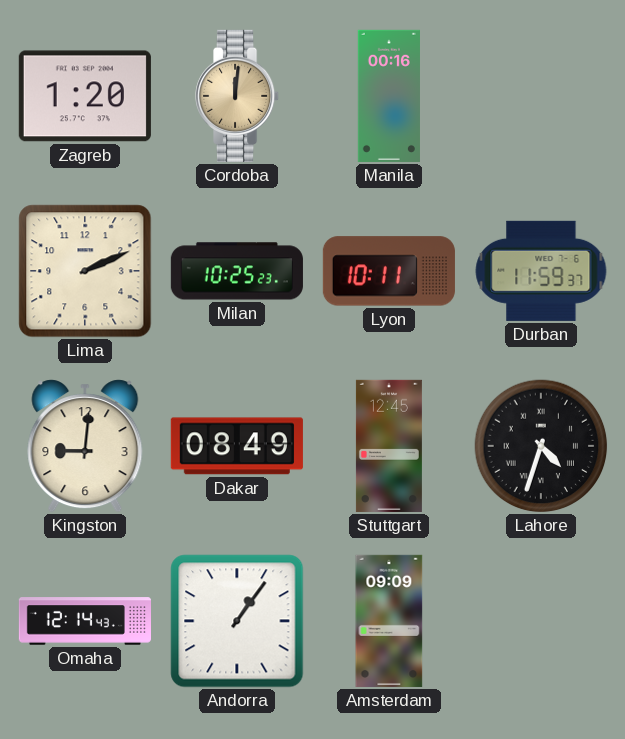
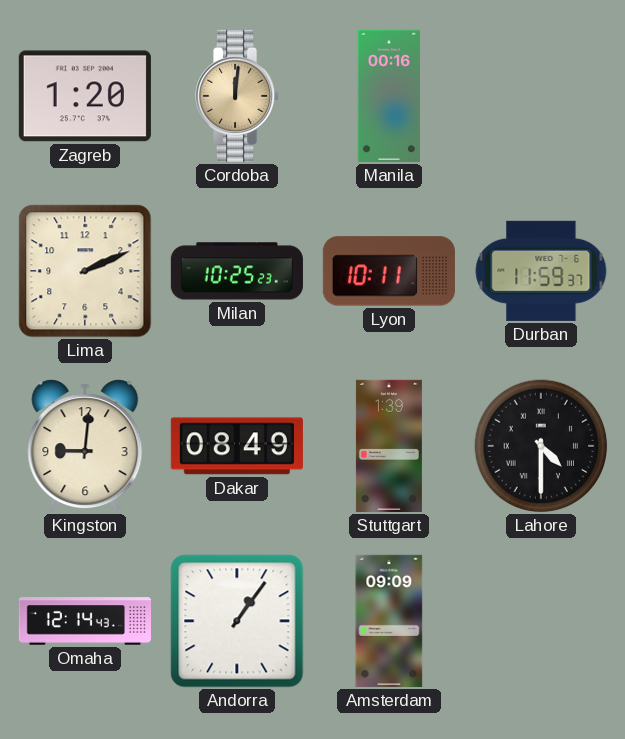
Stuttgart: 12:45 -> 1:39 (389, 446)
Lahore: 4:33 -> 4:30 (541, 446)
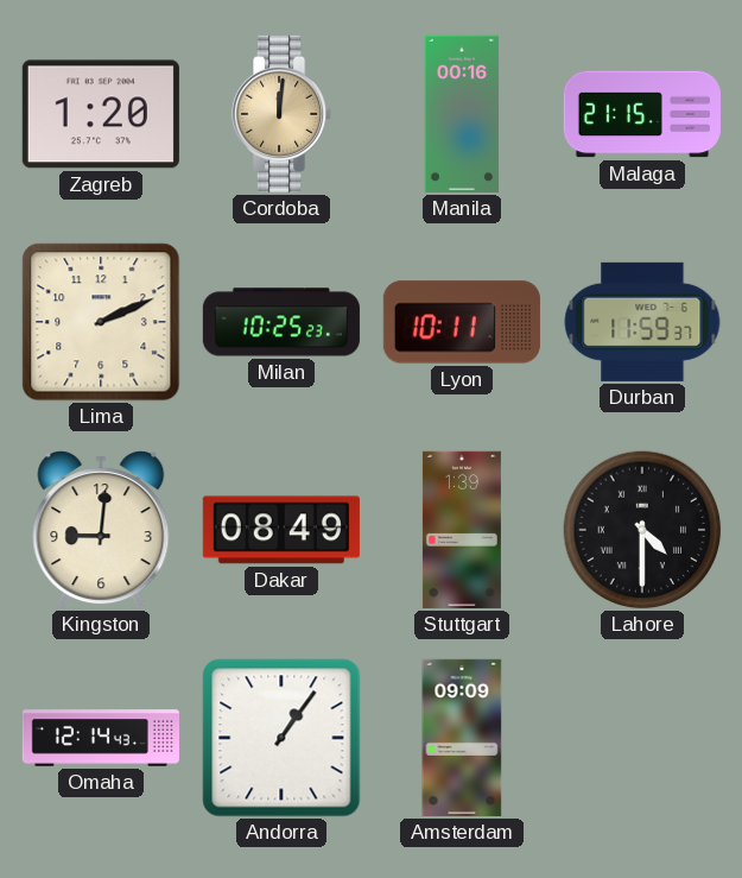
Malaga: none -> 21:15 (642, 114)
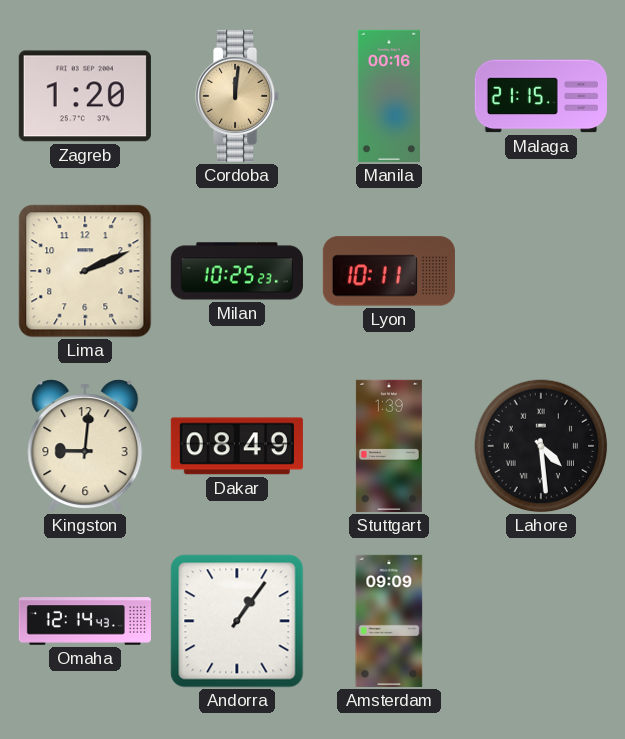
Durban: 11:59 -> none (642, 322)
Lahore: 4:30 -> 4:29 (541, 446)
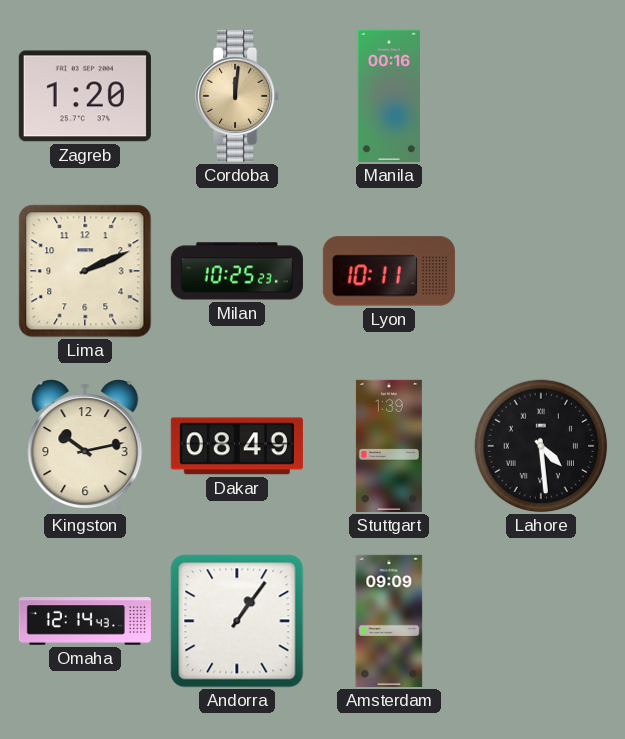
Malaga: 21:15 -> none (541, 96)
Kingston: 9:01 -> 10:13 (85, 446)
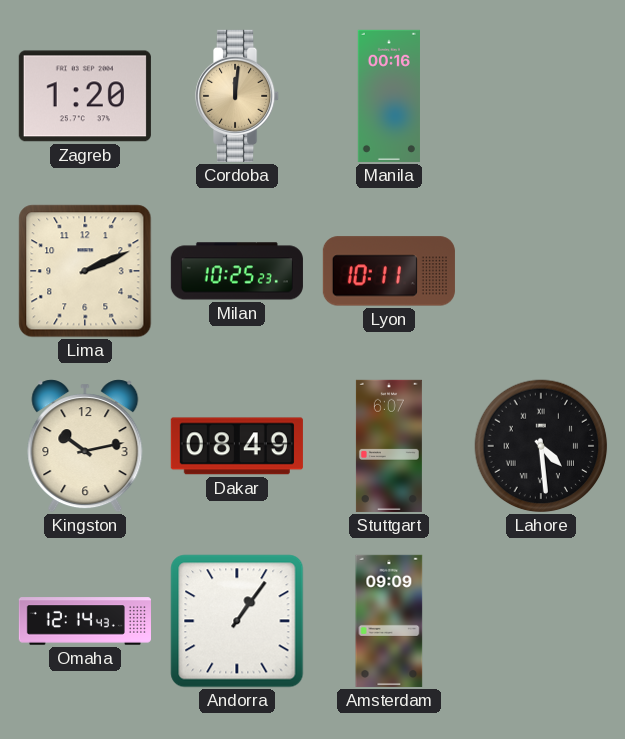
Stuttgart: 1:39 -> 6:07 (389, 446)
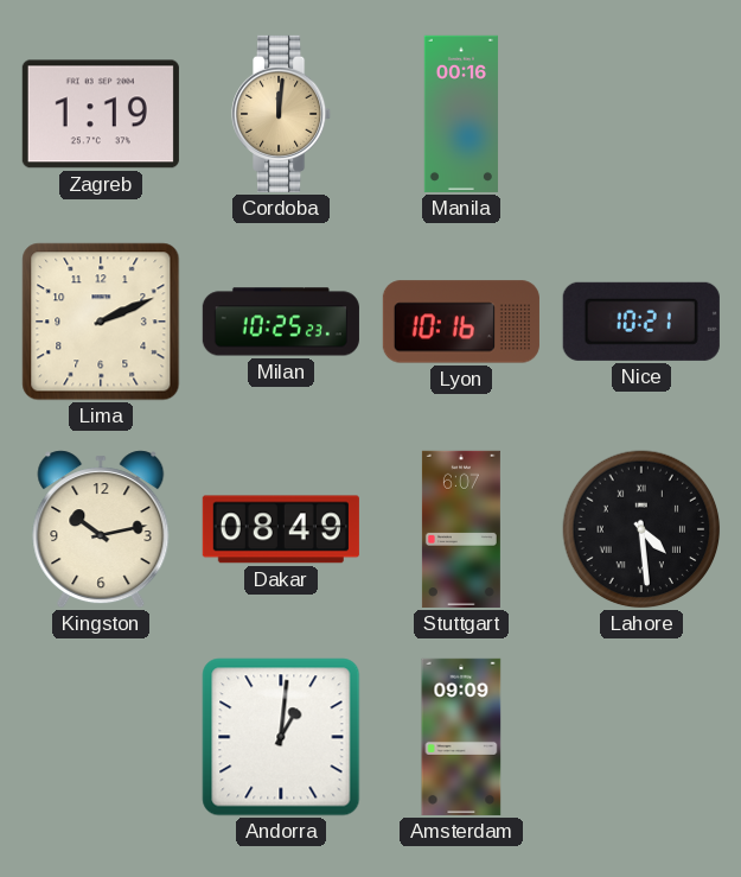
Zagreb: 1:20 -> 1:19 (101, 114)
Lyon: 10:11 -> 10:16 (461, 322)
Nice: none -> 10:21 (641, 322)
Omaha: 12:14 -> none (84, 621)
Andorra: 1:06 -> 1:01 (281, 737)
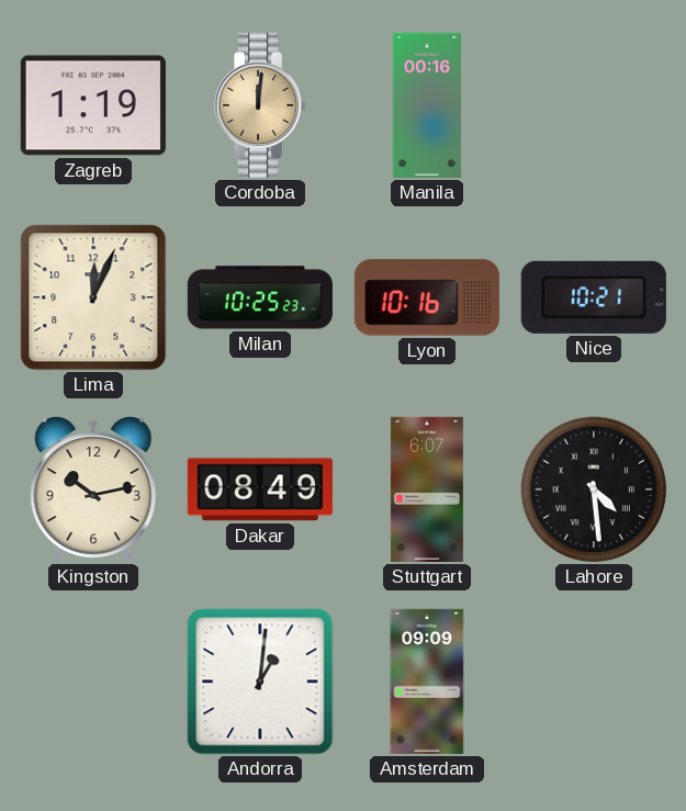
Lima: 2:11 -> 12:04 (93, 297)
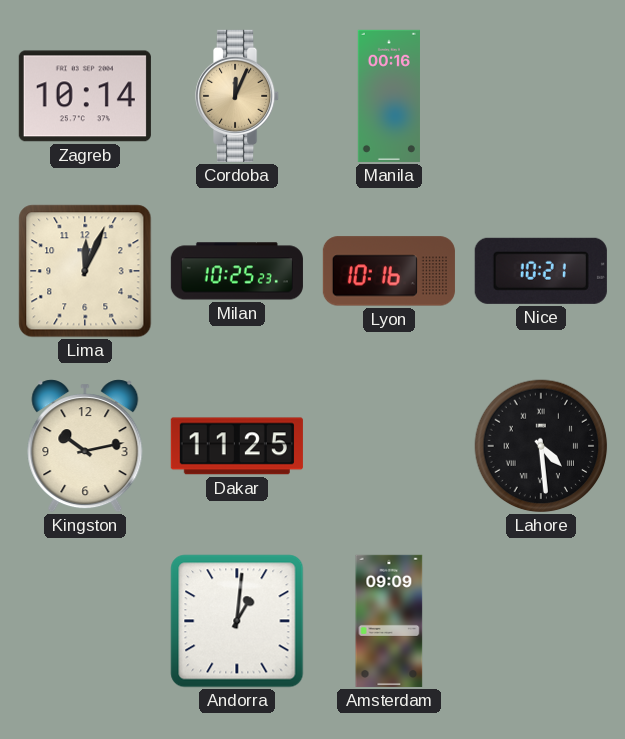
Zagreb: 1:19 -> 10:14 (85, 96)
Cordoba: 12:01 -> 12:04 (238, 96)
Dakar: 08:49 -> 11:25 (237, 446)
Stuttgart: 6:07 -> none (427, 489)
